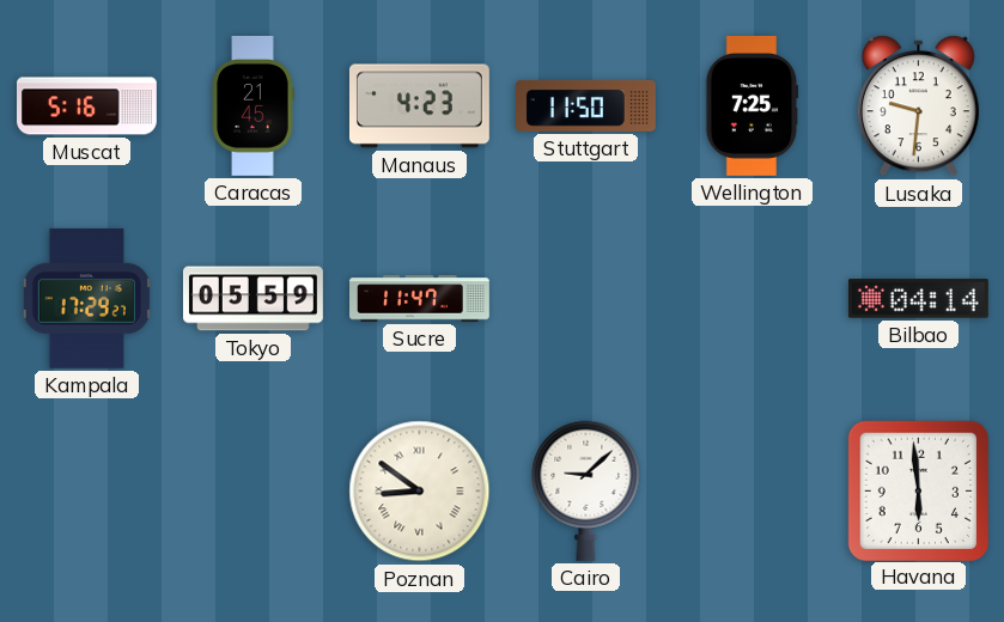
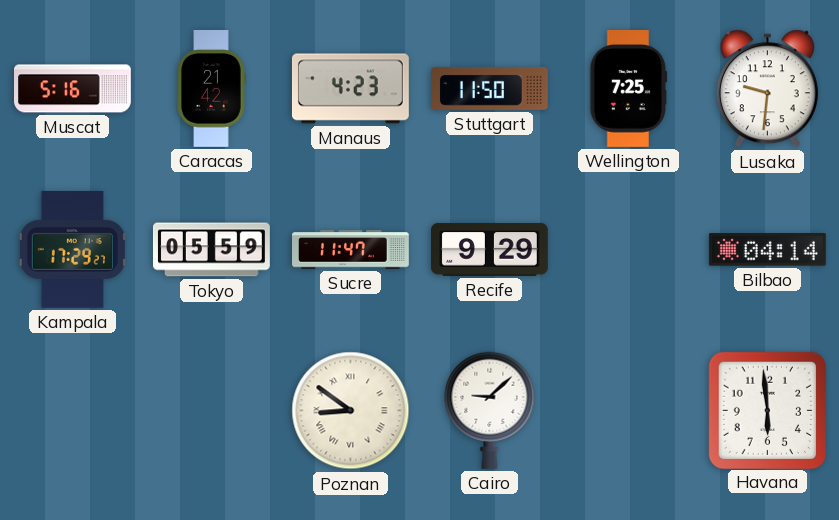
Caracas: 21:45 -> 21:42 (211, 89)
Recife: none -> 9:29 (490, 250)
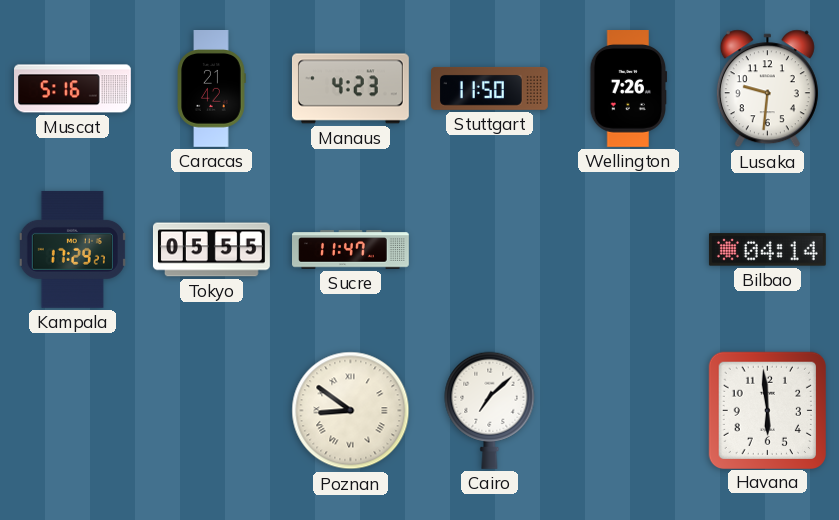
Wellington: 7:25 -> 7:26 (629, 89)
Tokyo: 05:59 -> 05:55 (211, 250)
Recife: 9:29 -> none (490, 250)
Cairo: 9:08 -> 7:08 (490, 410)
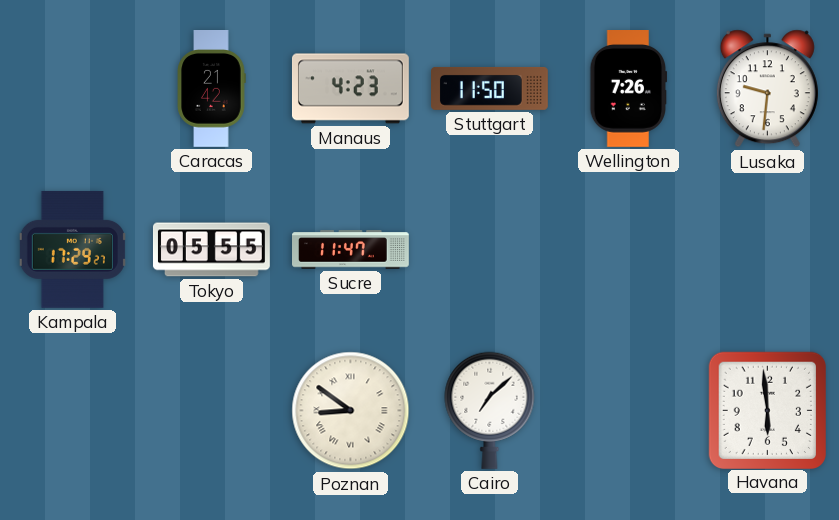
Muscat: 5:16 -> none (73, 89)
Bilbao: 04:14 -> none (767, 250)
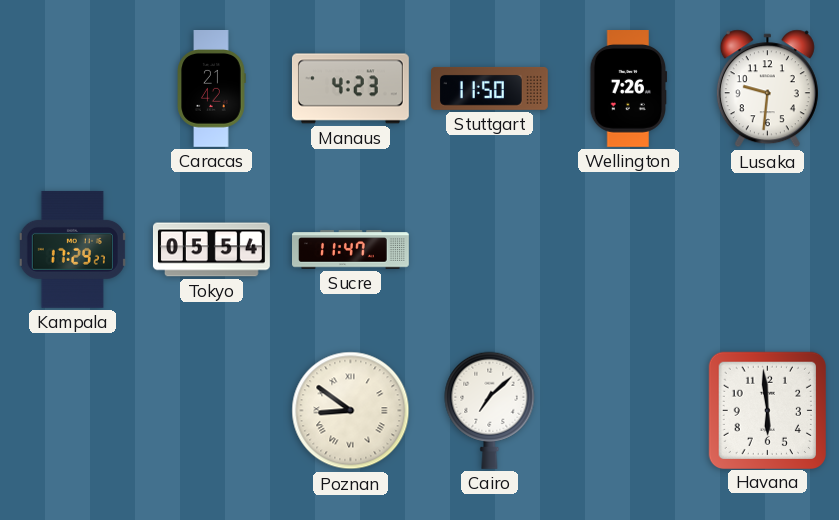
Tokyo: 05:55 -> 05:54 (211, 250)
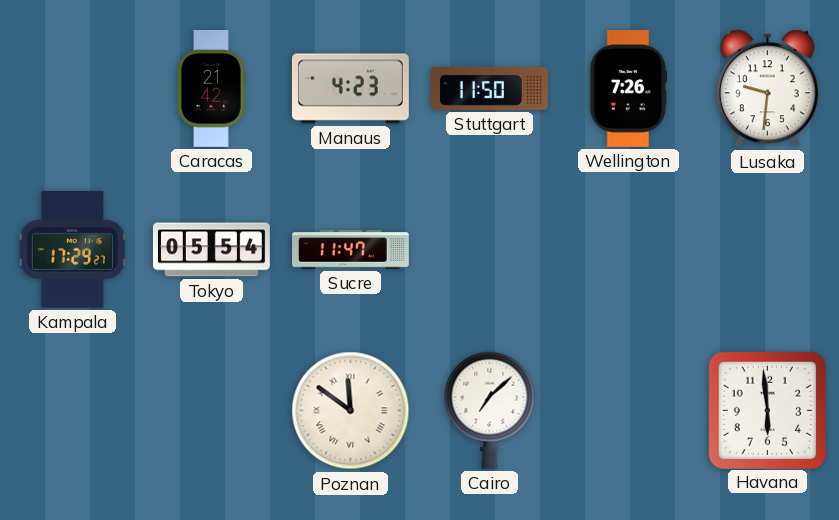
Poznan: 8:51 -> 11:51 (351, 411)
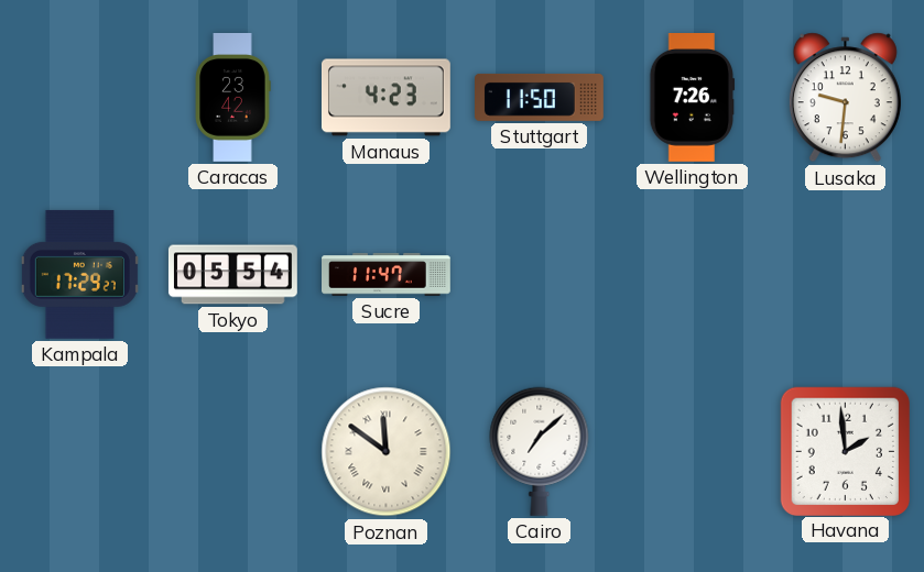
Caracas: 21:42 -> 23:42 (232, 98)
Havana: 5:59 -> 1:59 (845, 451)
